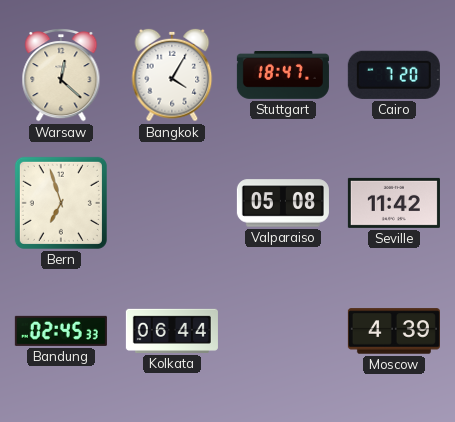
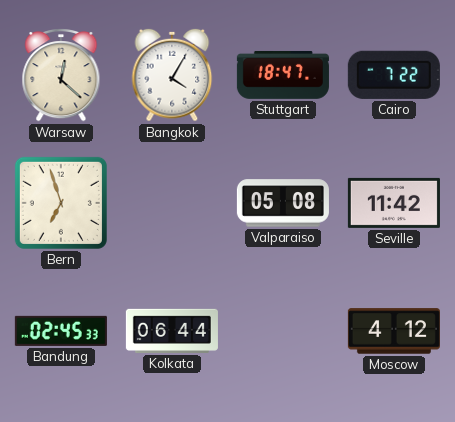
Cairo: 7:20 -> 7:22 (394, 75)
Moscow: 4:39 -> 4:12 (394, 331)
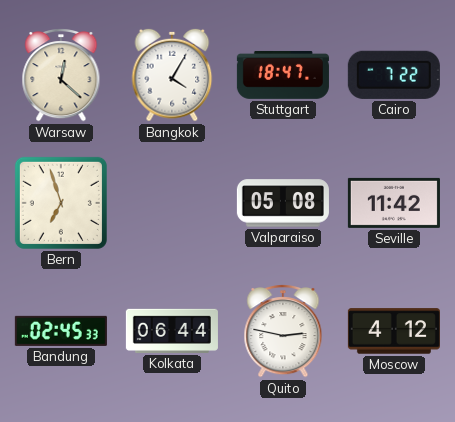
Quito: none -> 2:47 (283, 332)
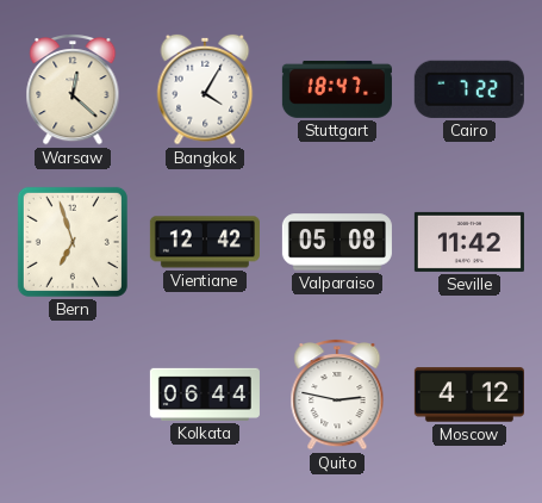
Vientiane: none -> 12:42 (205, 242)
Bandung: 02:45 -> none (61, 331)
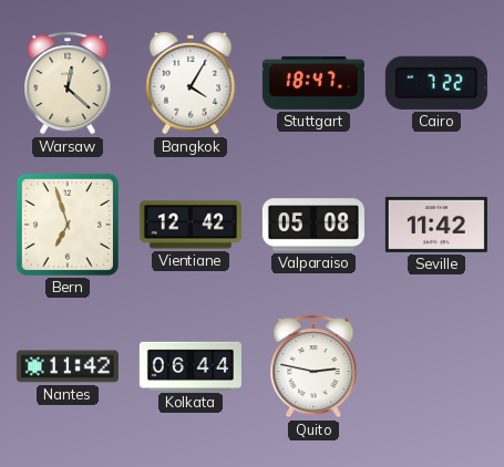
Nantes: none -> 11:42 (68, 366)
Moscow: 4:12 -> none (469, 395)
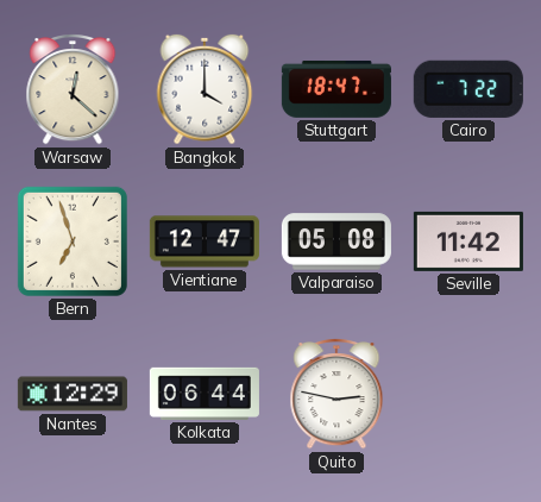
Bangkok: 4:05 -> 4:00 (205, 89)
Vientiane: 12:42 -> 12:47 (205, 241)
Nantes: 11:42 -> 12:29 (73, 394)
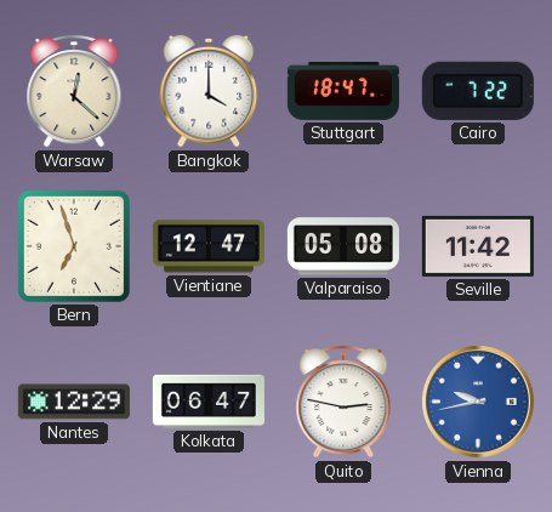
Kolkata: 06:44 -> 06:47 (209, 402)
Vienna: none -> 9:43 (478, 402)
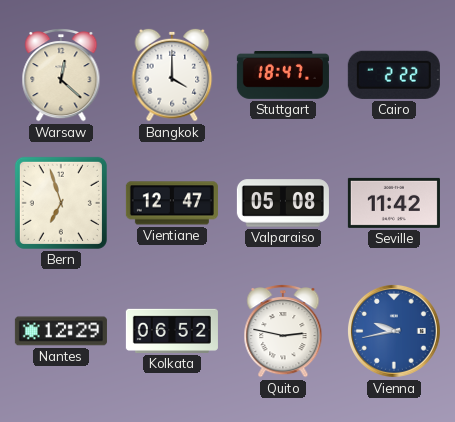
Cairo: 7:22 -> 2:22 (394, 75)
Kolkata: 06:47 -> 06:52 (172, 331)
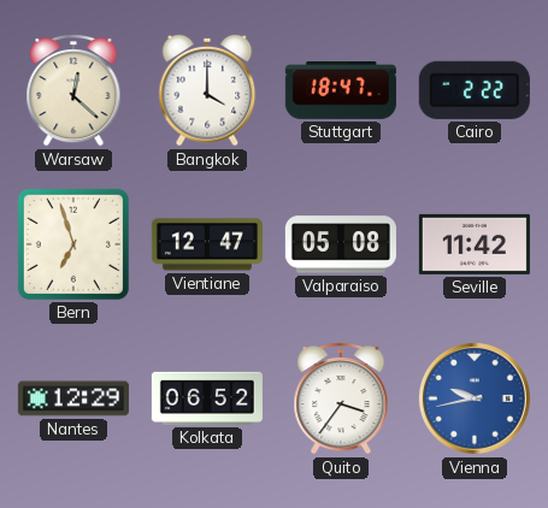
Quito: 2:47 -> 3:36 (341, 400)
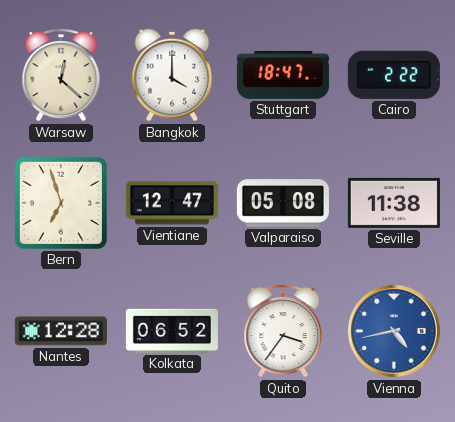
Seville: 11:42 -> 11:38 (394, 203)
Nantes: 12:29 -> 12:28 (61, 331)
Vienna: 9:43 -> 4:43 (394, 331)
